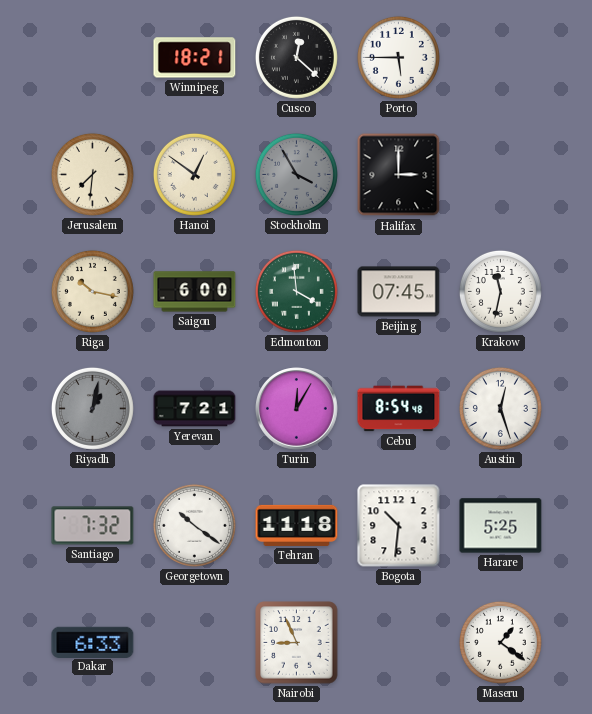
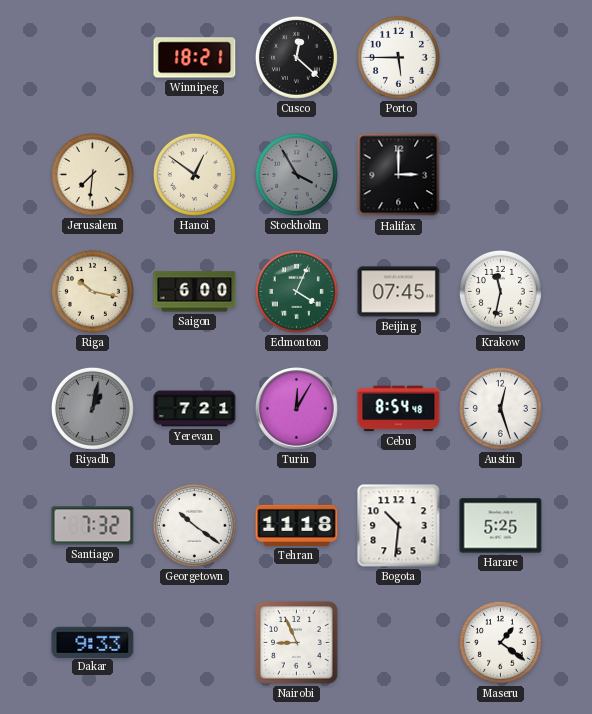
Edmonton: 3:59 -> 4:04 (296, 291)
Dakar: 6:33 -> 9:33 (93, 642)
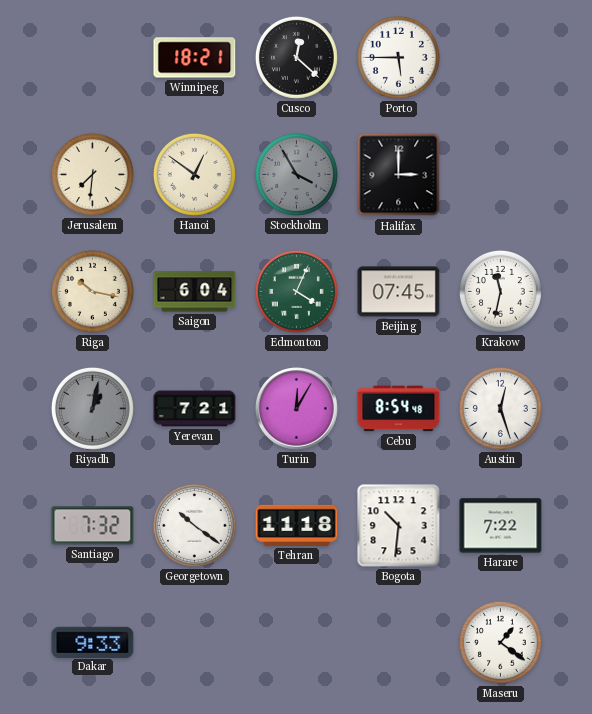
Saigon: 6:00 -> 6:04 (195, 292)
Harare: 5:25 -> 7:22 (501, 526)
Nairobi: 8:56 -> none (297, 643)
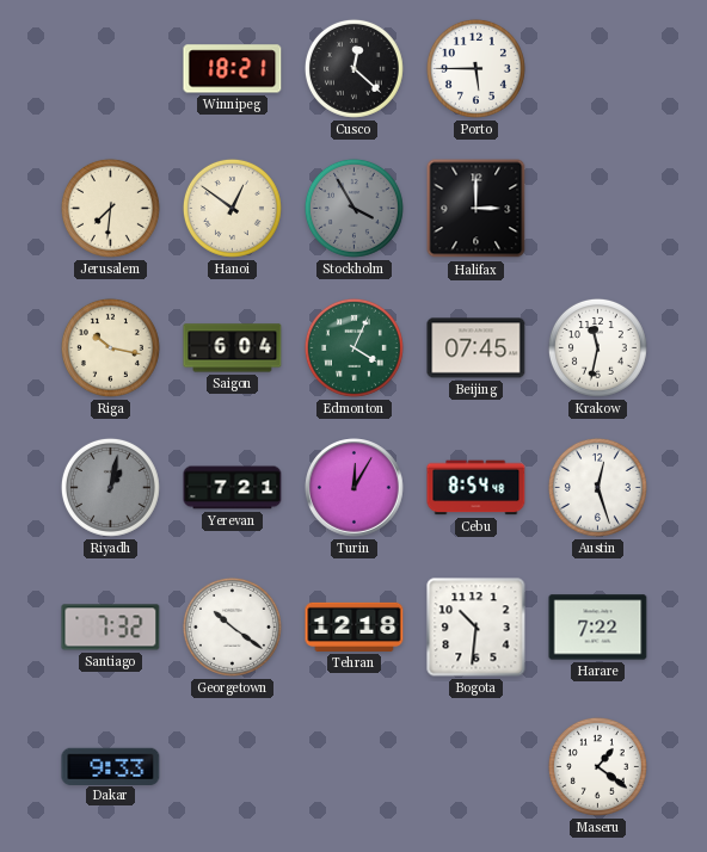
Tehran: 11:18 -> 12:18 (355, 626)
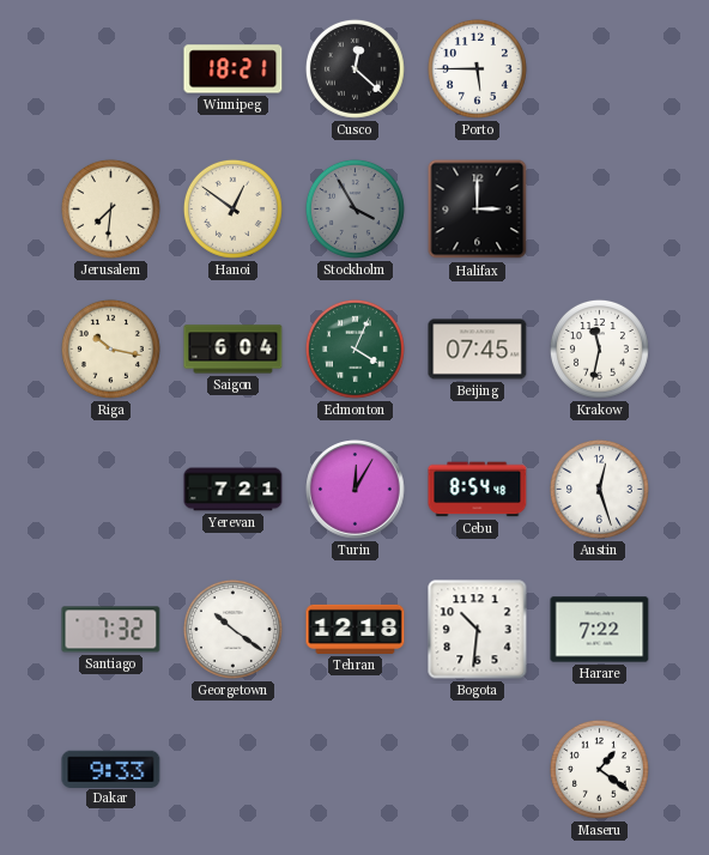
Riyadh: 1:02 -> none (110, 487)
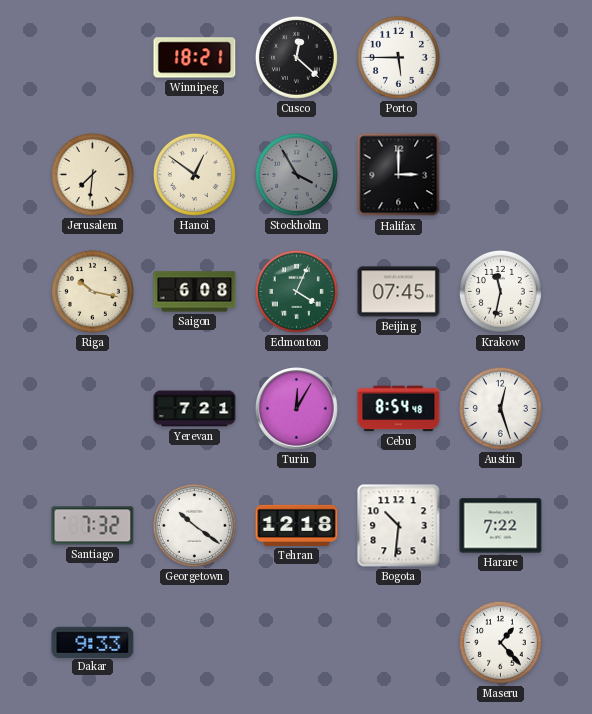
Saigon: 6:04 -> 6:08 (195, 292)
Maseru: 1:21 -> 1:23 (500, 642)
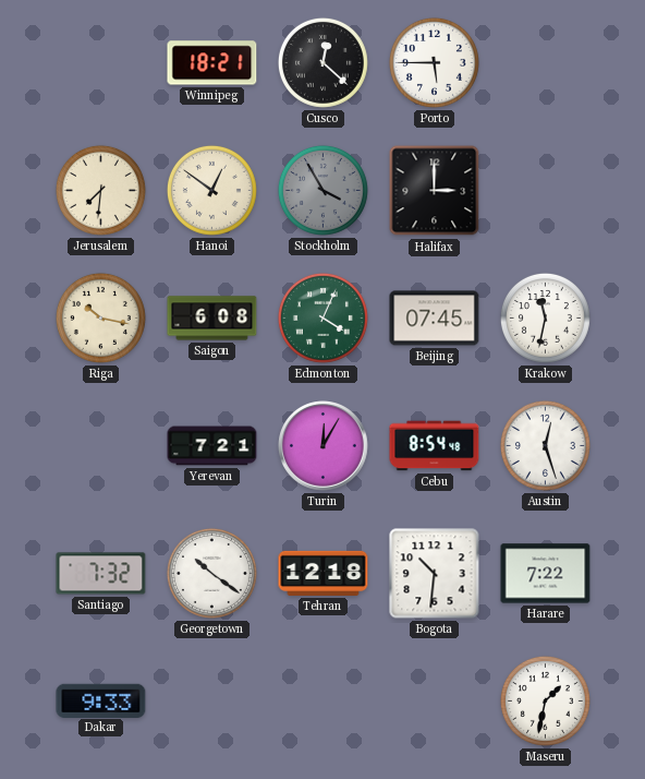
Maseru: 1:23 -> 1:32 (545, 700)
